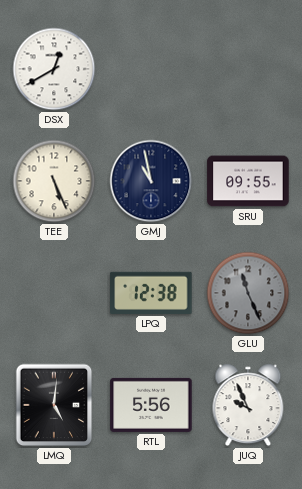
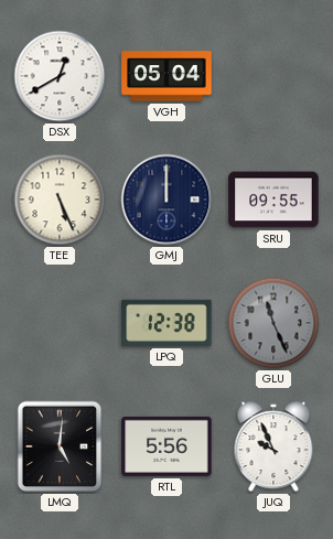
VGH: none -> 05:04 (166, 76)
GMJ: 10:58 -> 12:00 (166, 200)
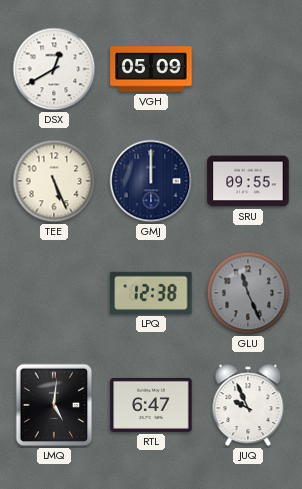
VGH: 05:04 -> 05:09 (151, 69)
RTL: 5:56 -> 6:47 (151, 405)
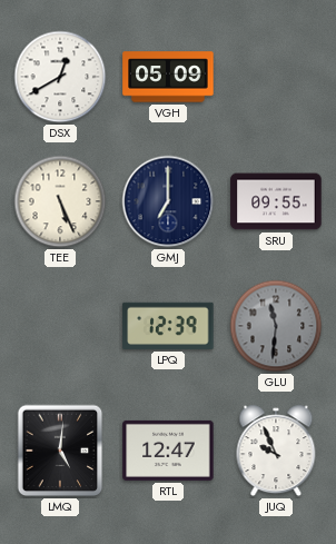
GMJ: 12:00 -> 7:00 (168, 201)
LPQ: 12:38 -> 12:39 (168, 326)
GLU: 11:26 -> 11:31 (276, 326)
RTL: 6:47 -> 12:47 (168, 451)
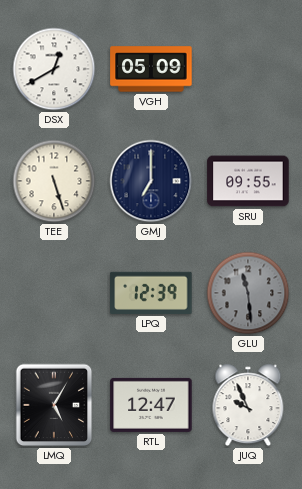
TEE: 5:26 -> 5:27 (54, 181)
GLU: 11:31 -> 11:29 (248, 293)
LMQ: 5:01 -> 5:05 (54, 405)
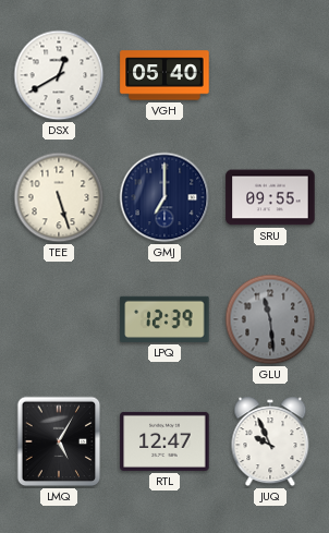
VGH: 05:09 -> 05:40 (164, 75)
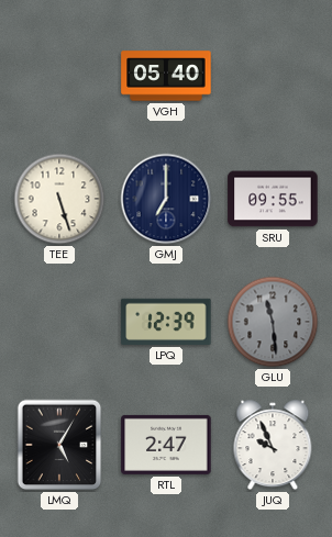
DSX: 12:40 -> none (59, 75)
RTL: 12:47 -> 2:47 (166, 445)
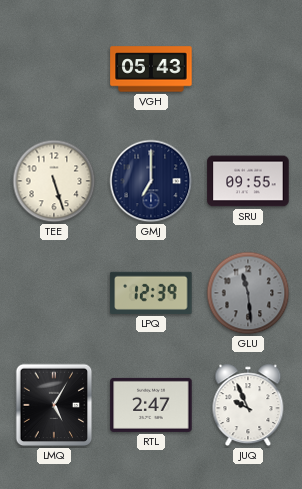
VGH: 05:40 -> 05:43 (151, 69)
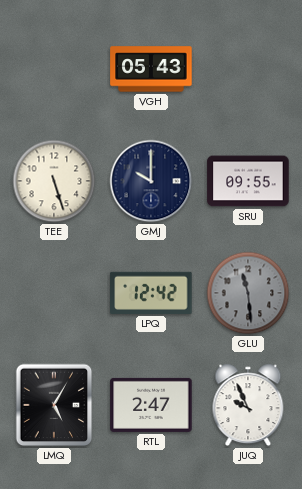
GMJ: 7:00 -> 10:00 (151, 181)
LPQ: 12:39 -> 12:42 (151, 293)
